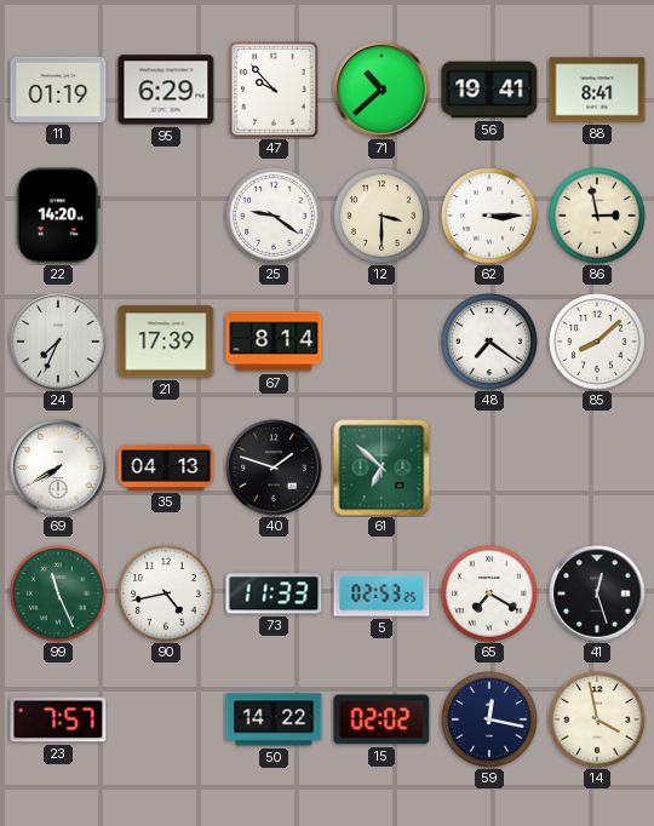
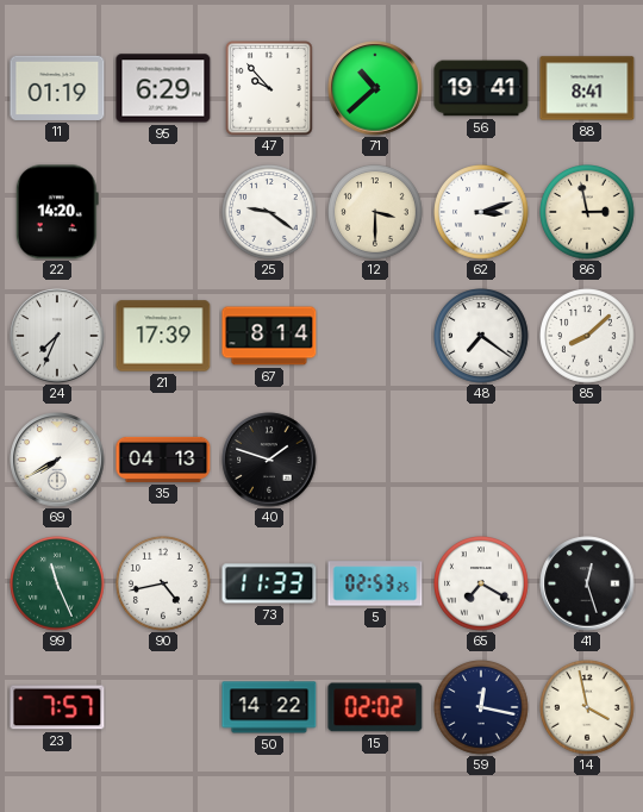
62: 3:15 -> 3:12 (482, 213)
61: 6:52 -> none (381, 468)
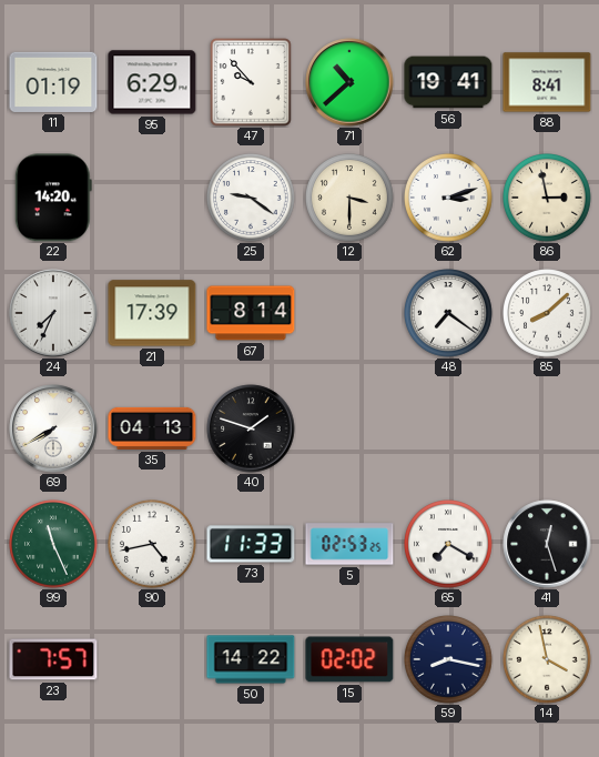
59: 12:17 -> 8:17 (449, 660)
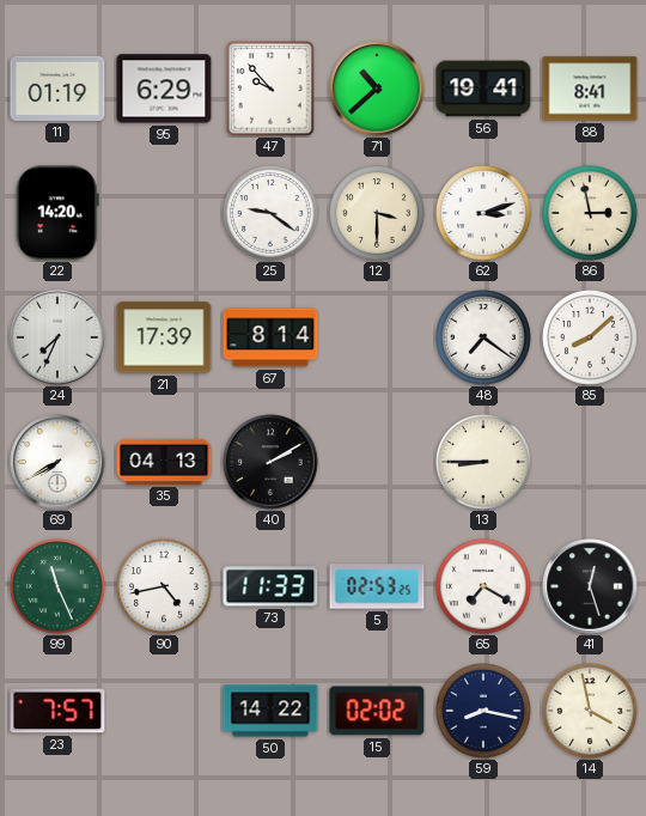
40: 1:48 -> 2:10 (270, 462)
13: none -> 8:45 (484, 463)
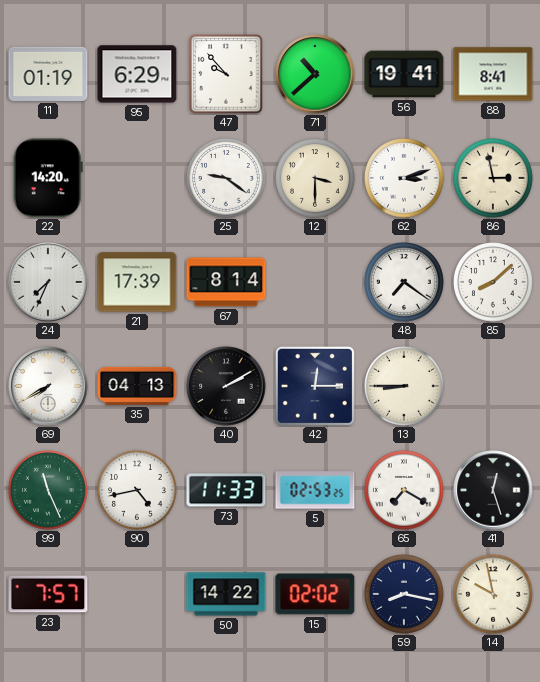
42: none -> 12:15 (315, 386)
14: 3:58 -> 9:58 (494, 595)
